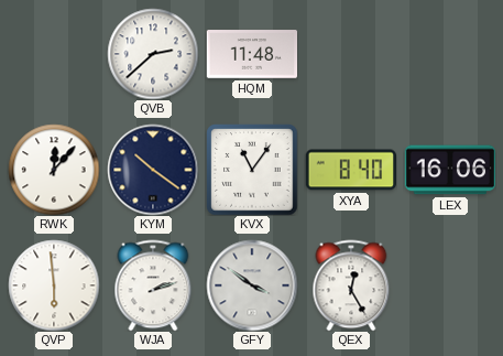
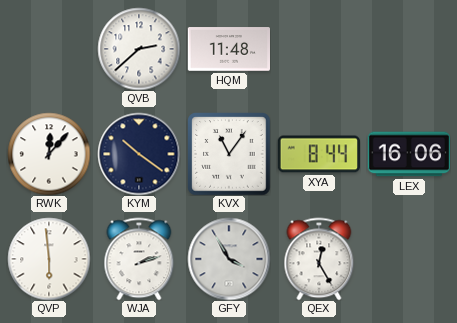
XYA: 8:40 -> 8:44 (318, 154)
GFY: 3:51 -> 3:55 (229, 259)
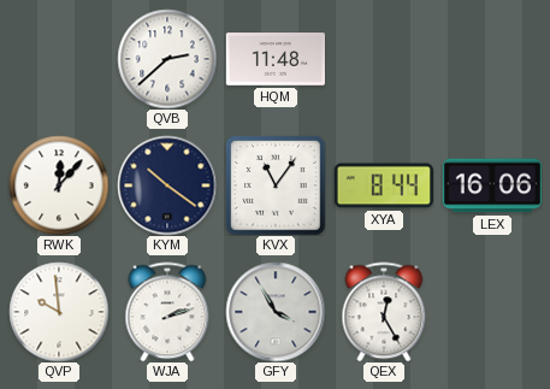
QVP: 5:59 -> 9:59 (59, 312)
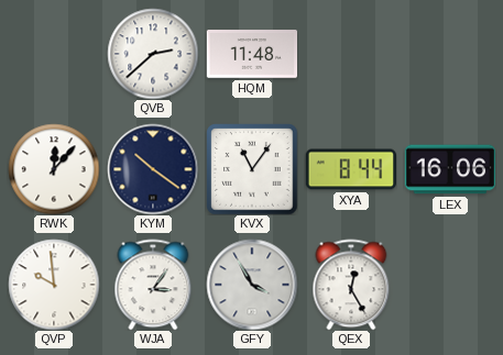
WJA: 2:12 -> 3:06 (153, 285)
